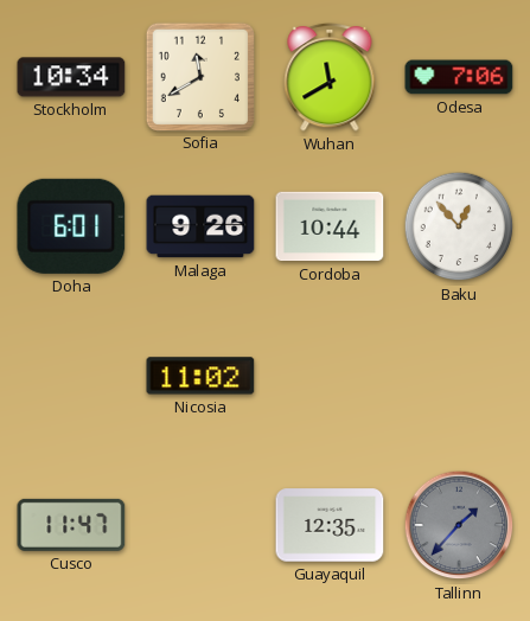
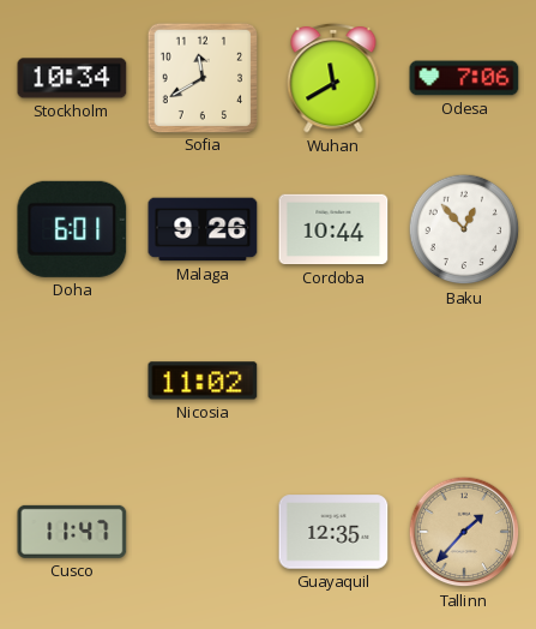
Tallinn dial: grey -> champagne (464, 532)
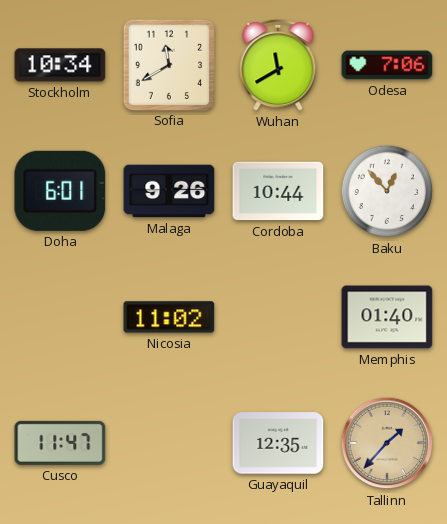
Memphis: none -> 01:40 (387, 317)
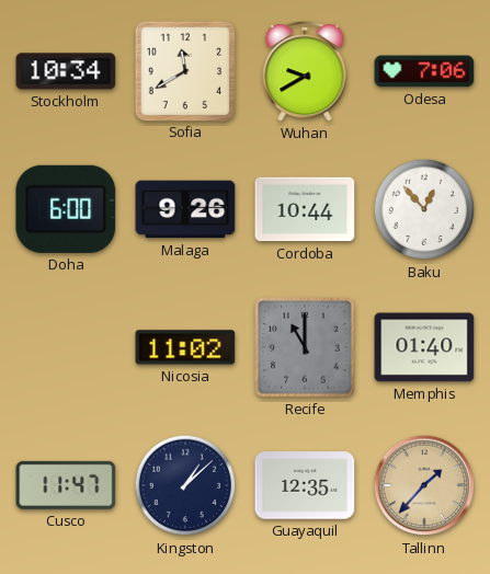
Wuhan: 11:40 -> 9:40 (305, 71)
Doha: 6:01 -> 6:00 (66, 209)
Recife: none -> 11:00 (305, 347)
Kingston: none -> 1:08 (185, 485)
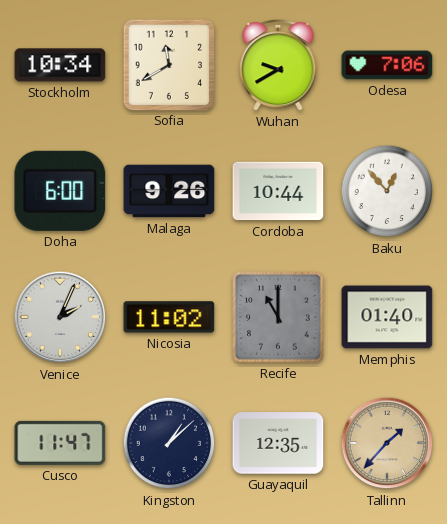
Venice: none -> 2:04 (60, 317)
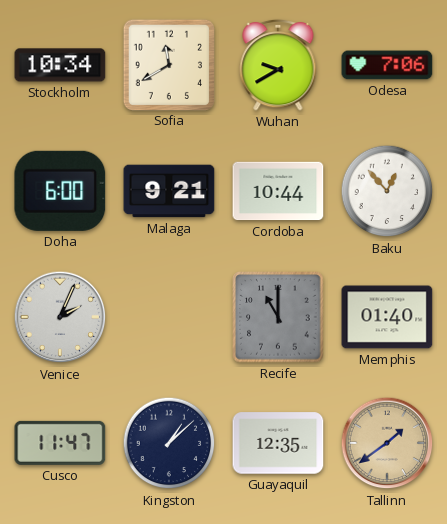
Malaga: 9:26 -> 9:21 (169, 191)
Nicosia: 11:02 -> none (169, 317)
Tallinn: 1:37 -> 1:39 (387, 443)
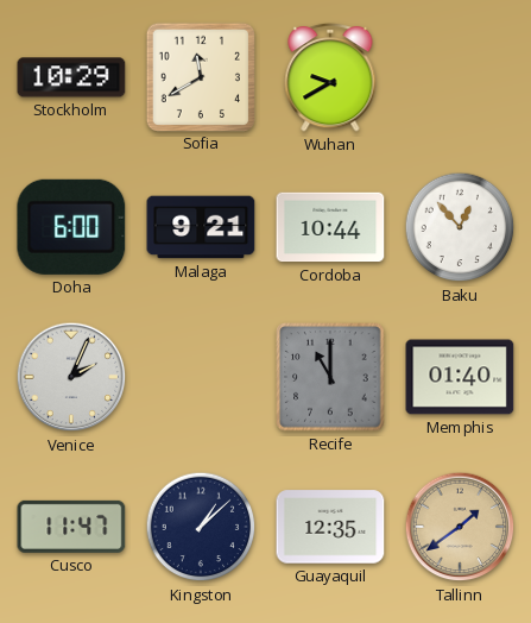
Stockholm: 10:34 -> 10:29 (71, 77)
Odesa: 7:06 -> none (387, 65)
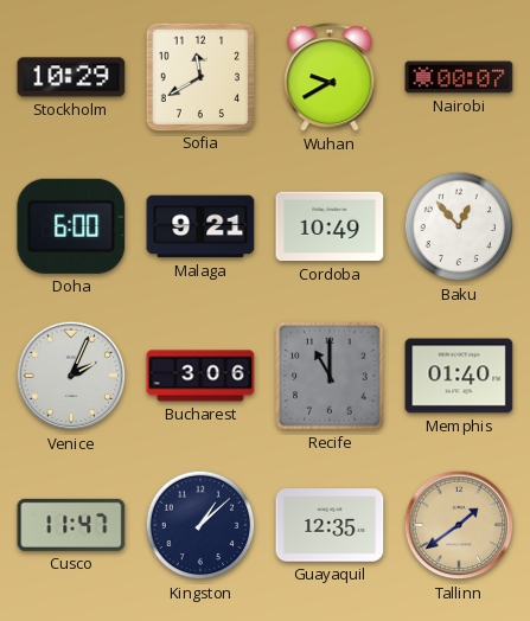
Nairobi: none -> 00:07 (459, 77)
Cordoba: 10:44 -> 10:49 (330, 226)
Bucharest: none -> 3:06 (200, 376)
